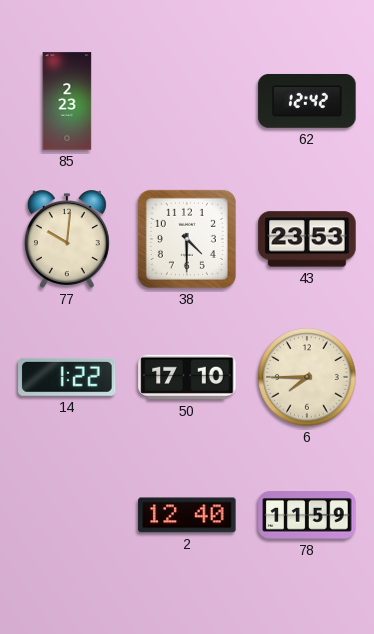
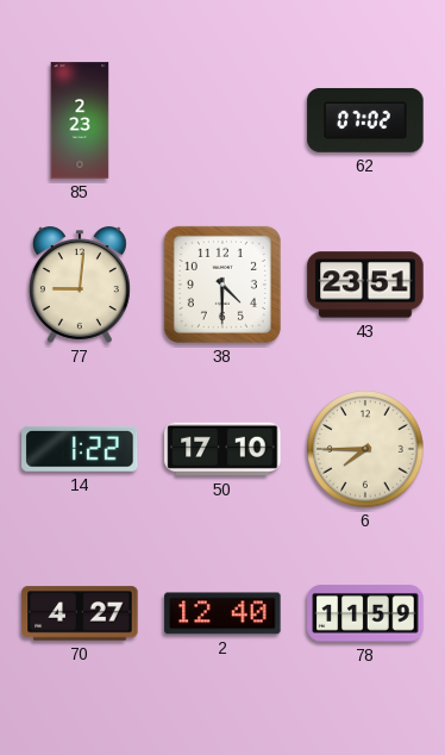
62: 12:42 -> 07:02 (365, 120)
77: 10:01 -> 9:01 (80, 285)
43: 23:53 -> 23:51 (365, 285)
70: none -> 4:27 (80, 613)
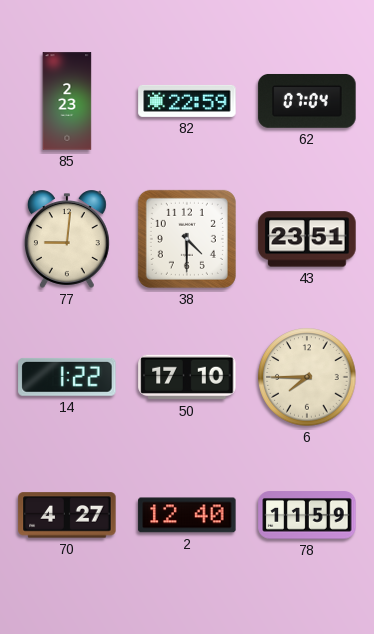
82: none -> 22:59 (187, 101)
62: 07:02 -> 07:04 (307, 101)
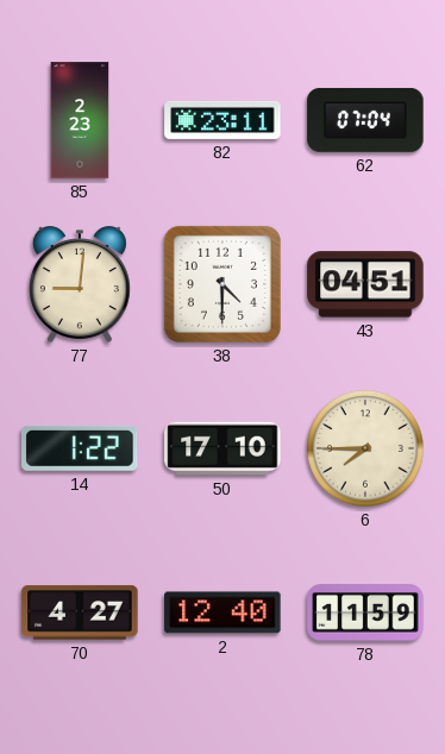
82: 22:59 -> 23:11 (223, 120)
43: 23:51 -> 04:51 (365, 284)
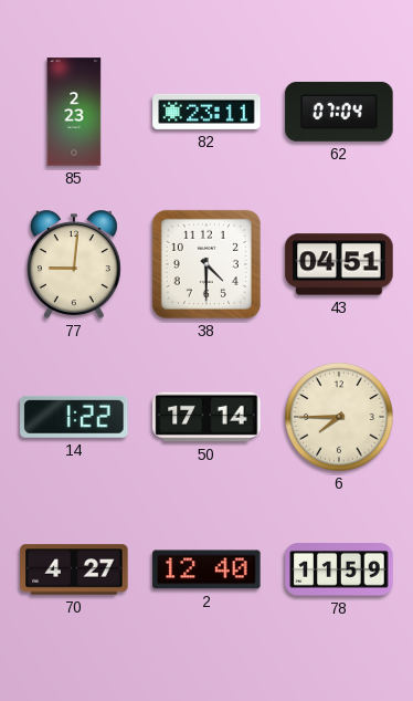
50: 17:10 -> 17:14 (206, 417)
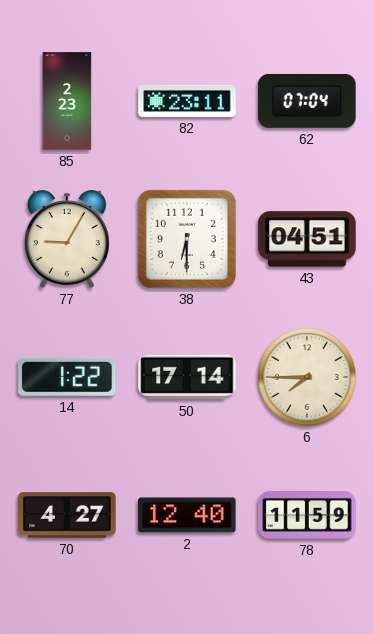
77: 9:01 -> 9:05 (67, 239)
38: 4:30 -> 6:30 (187, 239)
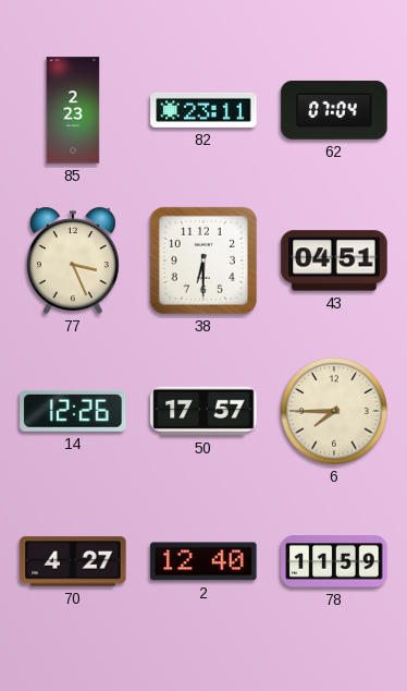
77: 9:05 -> 3:26 (73, 260)
14: 1:22 -> 12:26 (73, 411)
50: 17:14 -> 17:57 (203, 411)
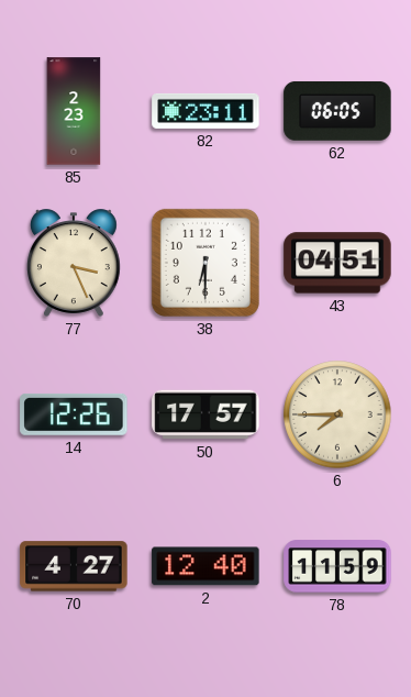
62: 07:04 -> 06:05 (337, 111)
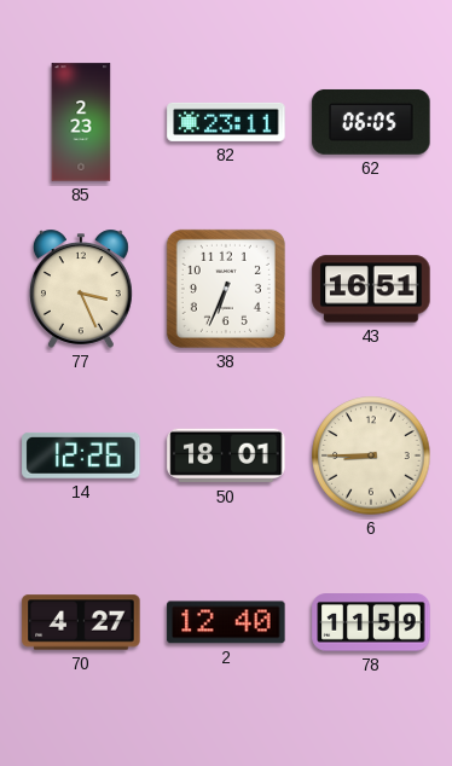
38: 6:30 -> 6:34 (226, 289)
43: 04:51 -> 16:51 (371, 289)
50: 17:57 -> 18:01 (226, 455)
6: 7:45 -> 8:45 (371, 455)
